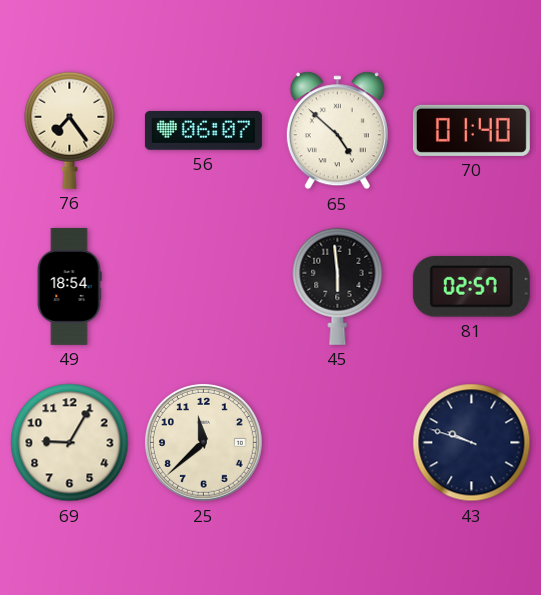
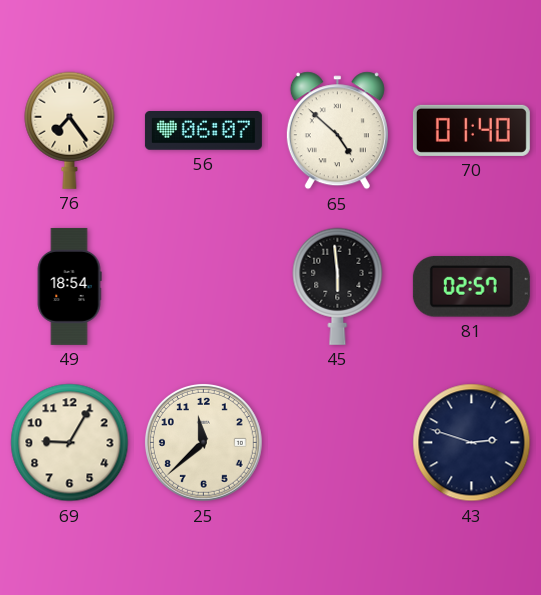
43: 9:48 -> 2:48 (472, 443)
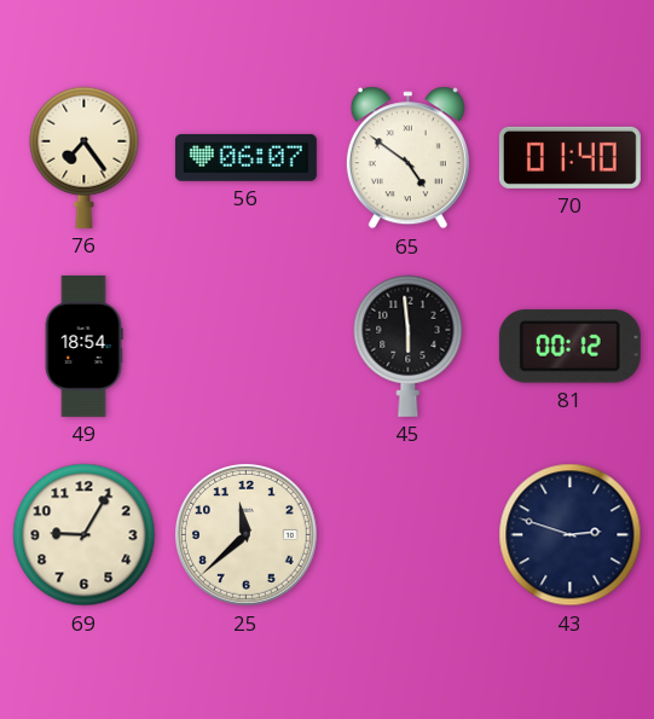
65: 4:52 -> 4:51 (407, 158)
81: 02:57 -> 00:12 (569, 347)
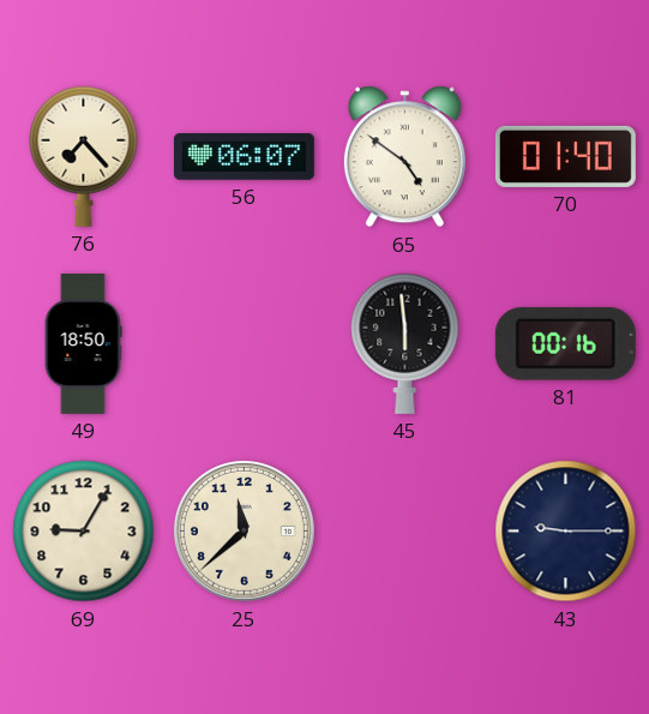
76: 7:24 -> 7:23 (84, 156)
49: 18:54 -> 18:50 (83, 343)
81: 00:12 -> 00:16 (565, 344)
43: 2:48 -> 9:15 (566, 532)
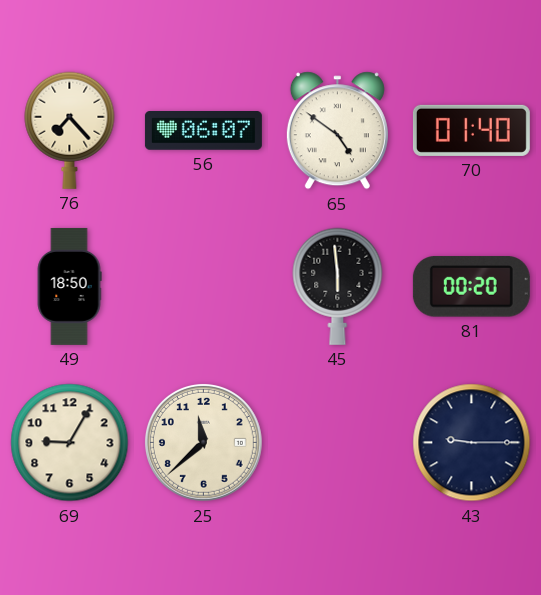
81: 00:16 -> 00:20 (471, 287)
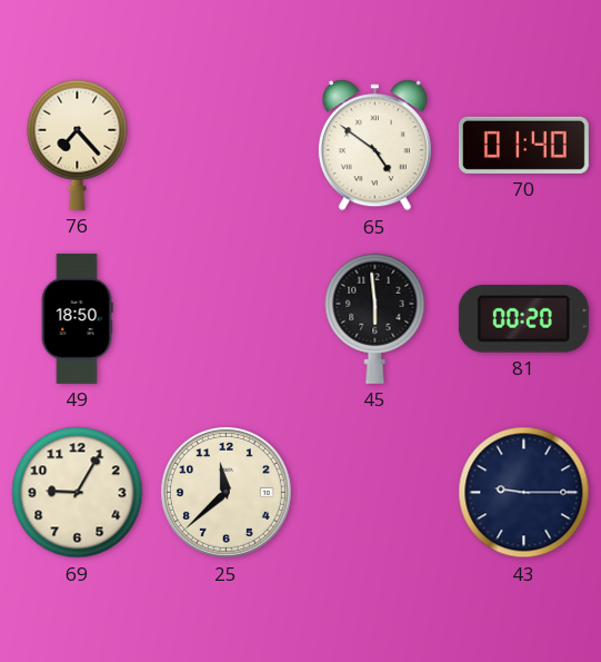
56: 06:07 -> none (203, 131)
